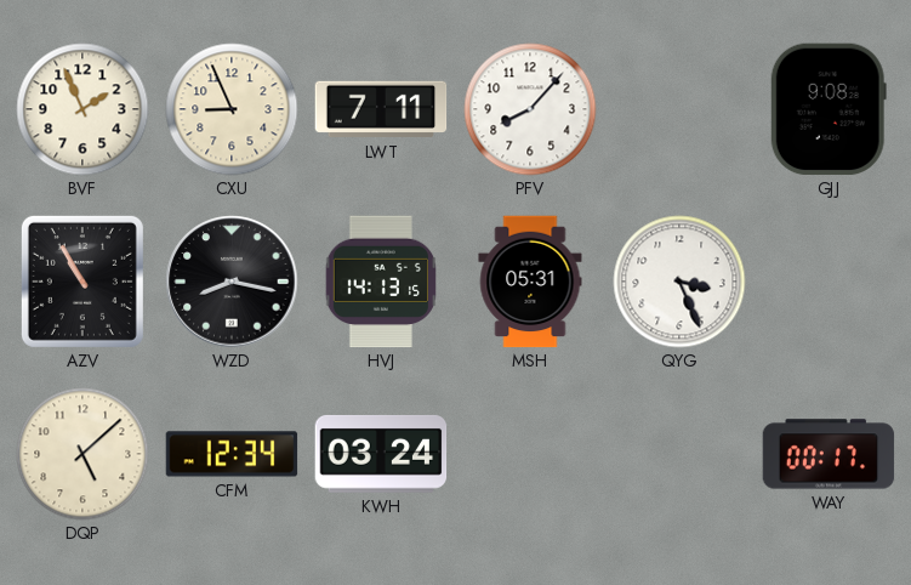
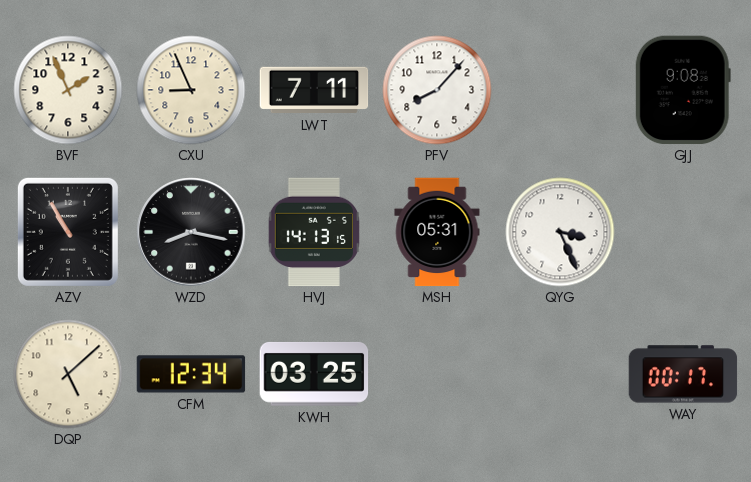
KWH: 03:24 -> 03:25 (314, 374)
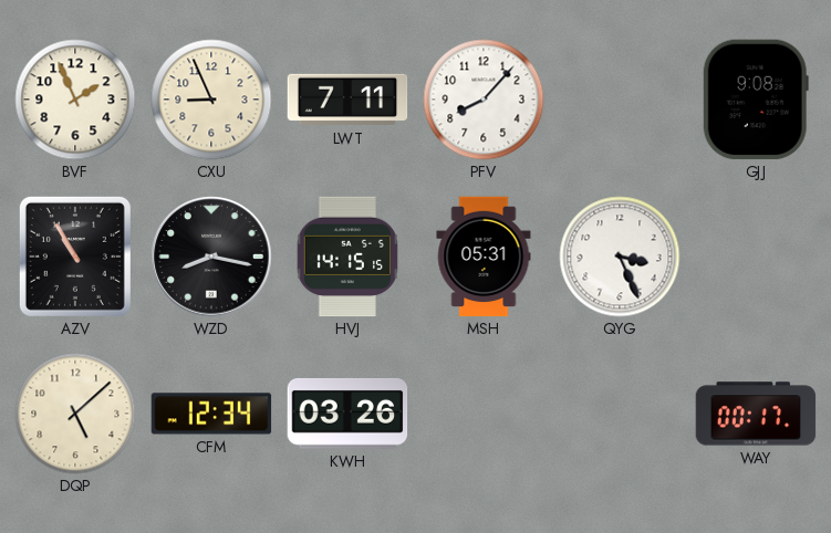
HVJ: 14:13 -> 14:15 (347, 257)
KWH: 03:25 -> 03:26 (347, 414)
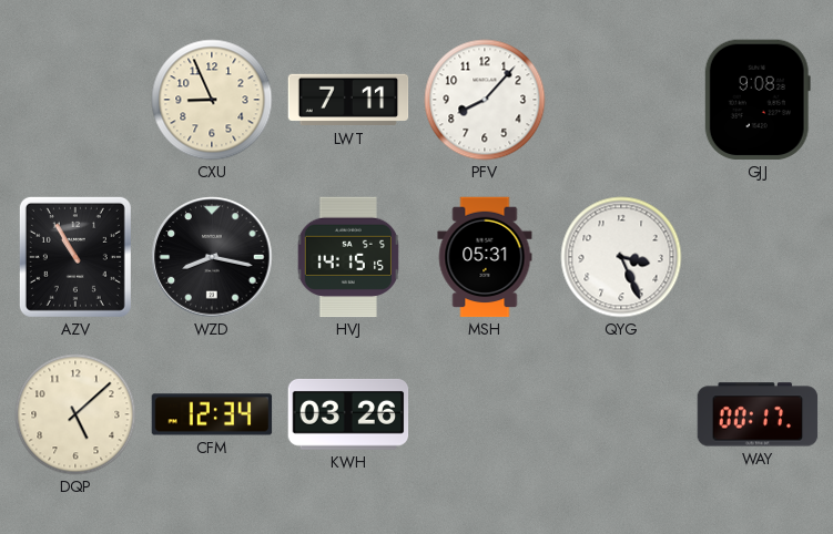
BVF: 1:56 -> none (75, 100)
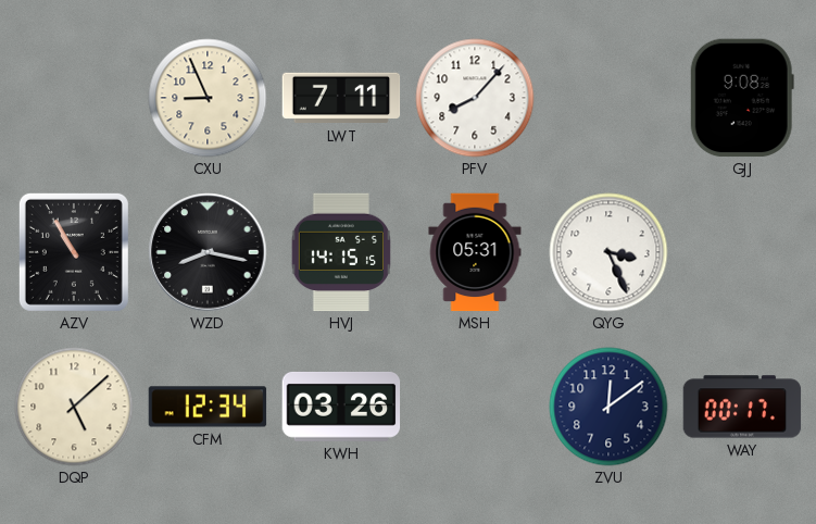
ZVU: none -> 12:09 (608, 407)
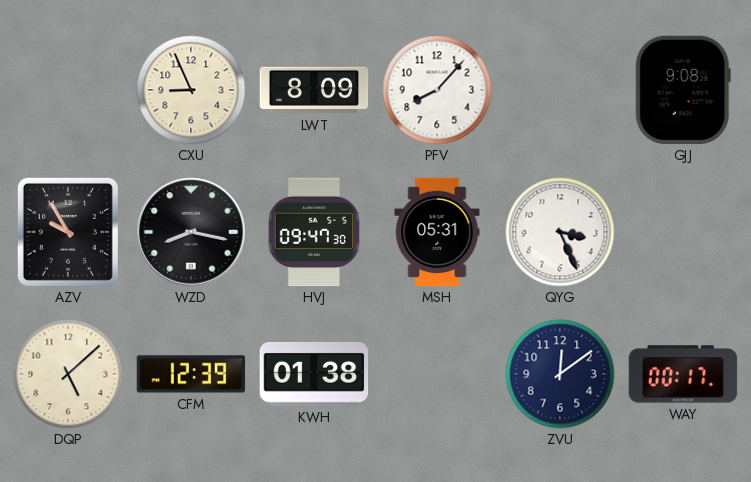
LWT: 7:11 -> 8:09 (314, 90)
AZV: 10:55 -> 9:55 (68, 232)
HVJ: 14:15 -> 09:47 (314, 232)
CFM: 12:34 -> 12:39 (191, 374)
KWH: 03:26 -> 01:38 (314, 374)
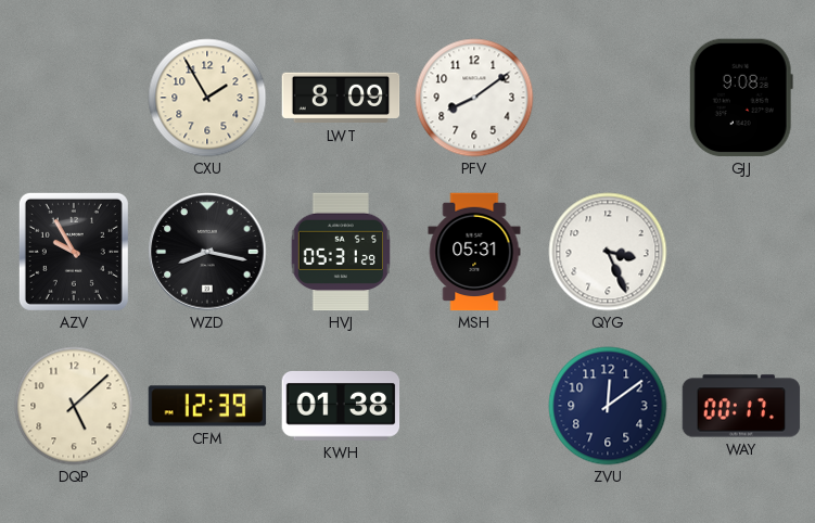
CXU: 8:56 -> 1:55 (207, 98)
PFV: 8:07 -> 8:09 (474, 98)
HVJ: 09:47 -> 05:31 (341, 252)
